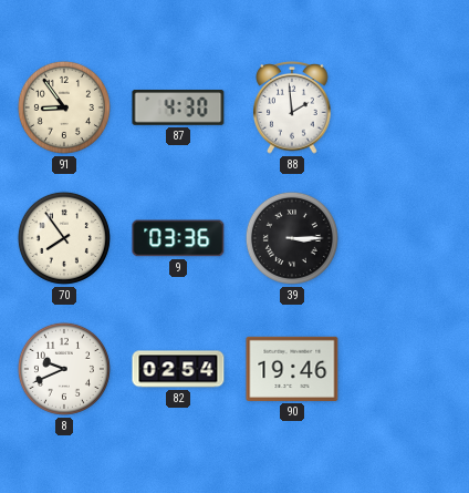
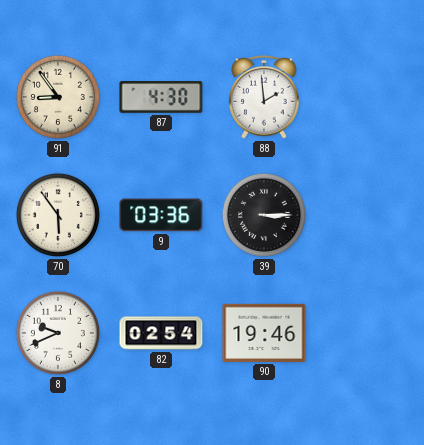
70: 7:54 -> 5:54 (58, 215)
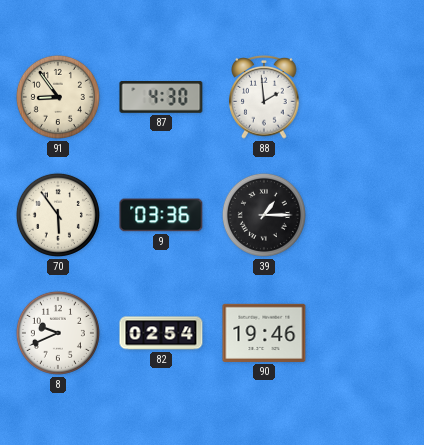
39: 3:15 -> 1:15 (264, 215)
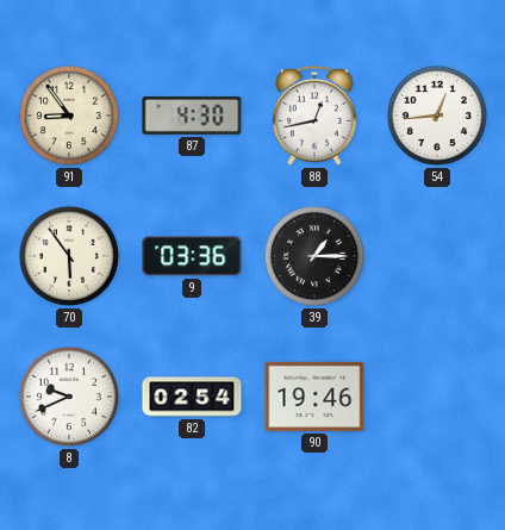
88: 1:59 -> 12:43 (314, 117)
54: none -> 12:44 (437, 116)
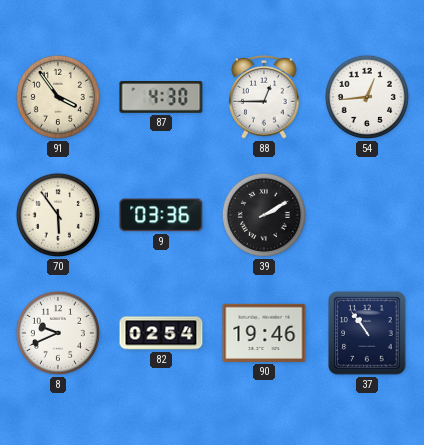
91: 8:54 -> 3:54 (58, 97)
88: 12:43 -> 12:45 (264, 98)
39: 1:15 -> 2:10 (264, 215)
37: none -> 10:54 (367, 333)
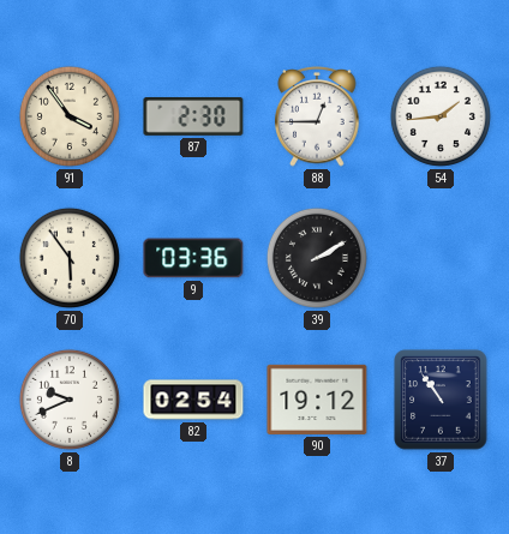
87: 4:30 -> 2:30 (193, 116)
54: 12:44 -> 1:44 (441, 116)
90: 19:46 -> 19:12 (317, 400)
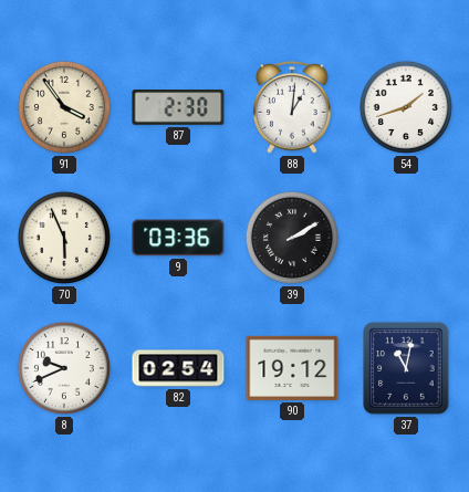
88: 12:45 -> 1:01 (292, 108)
54: 1:44 -> 1:42 (406, 107)
70: 5:54 -> 5:56 (64, 238)
37: 10:54 -> 11:02 (406, 368)
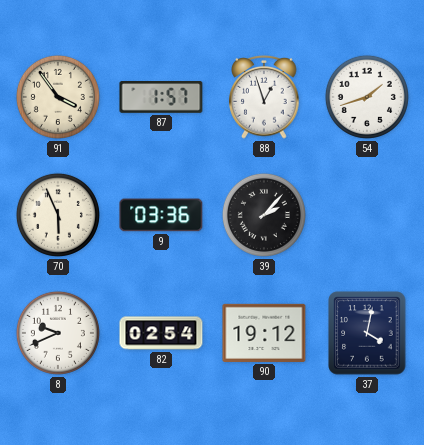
87: 2:30 -> 1:57 (161, 97)
88: 1:01 -> 12:57 (264, 98)
39: 2:10 -> 2:07 (264, 215)
37: 11:02 -> 4:02 (367, 333)
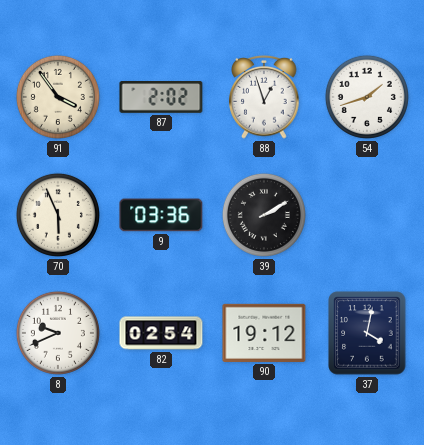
87: 1:57 -> 2:02 (161, 97)
39: 2:07 -> 2:10 (264, 215)
